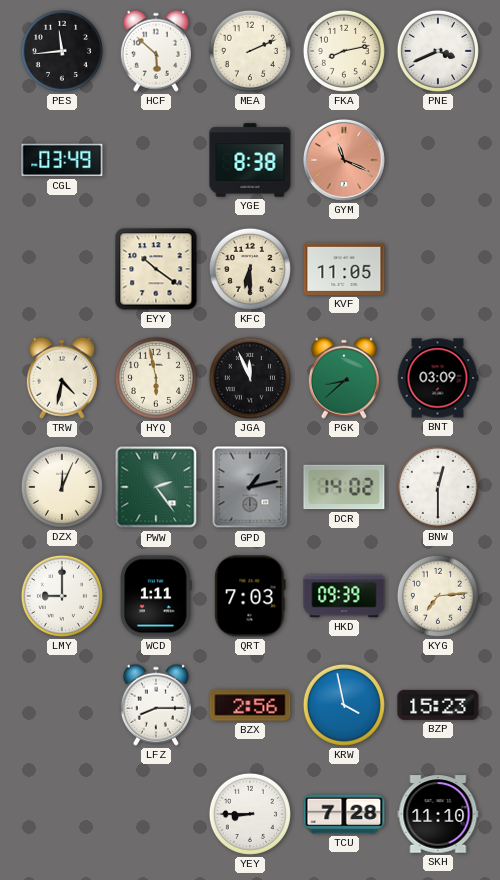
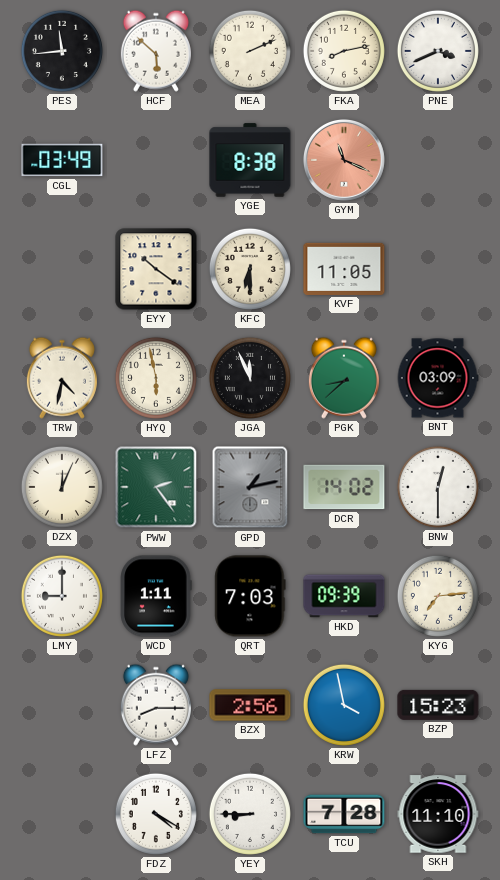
FDZ: none -> 4:20 (156, 814)
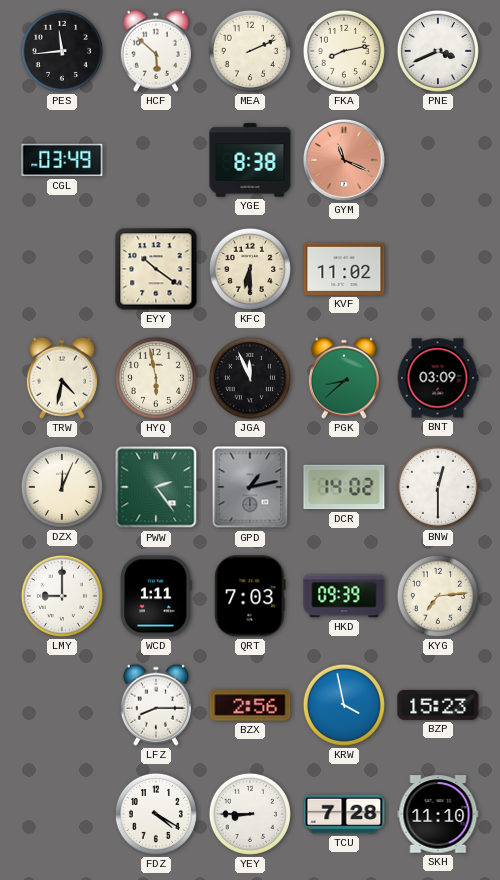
KVF: 11:05 -> 11:02 (344, 269)
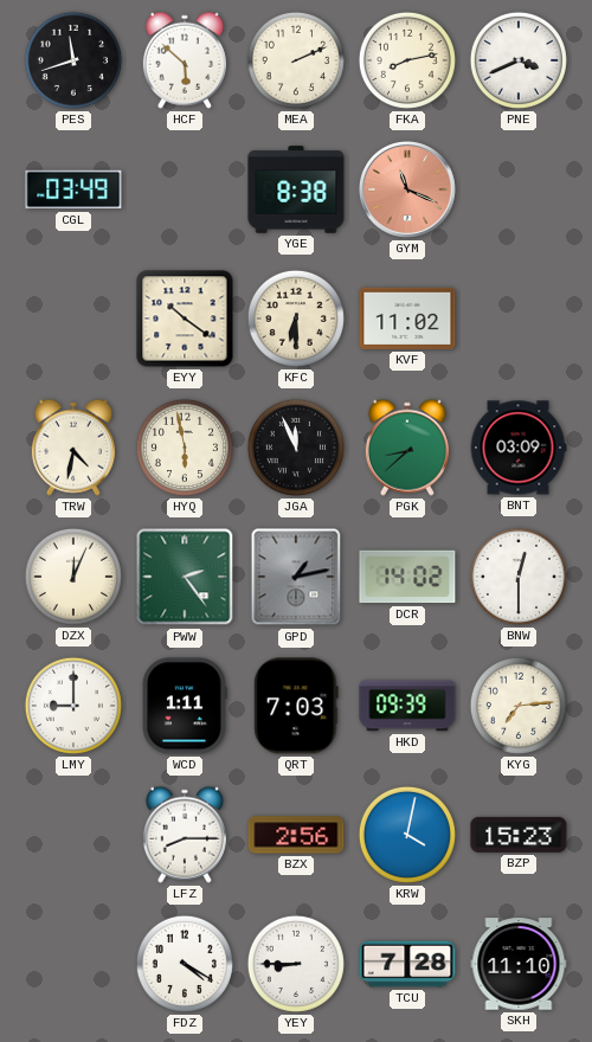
PES: 11:44 -> 11:42 (73, 60)
KRW: 3:58 -> 4:02 (407, 835)
